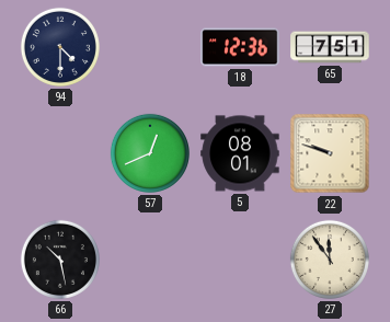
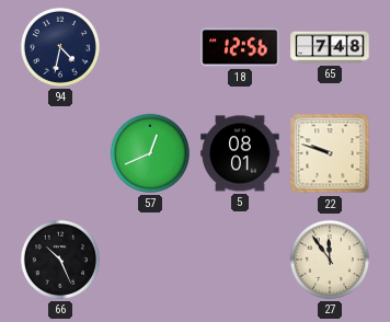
94: 4:30 -> 4:32 (60, 47)
18: 12:36 -> 12:56 (240, 47)
65: 7:51 -> 7:48 (330, 47)
66: 10:28 -> 10:26 (60, 260)
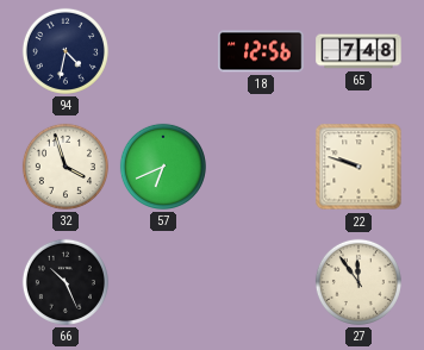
32: none -> 3:57 (66, 167)
57: 12:41 -> 6:41 (163, 167)
5: 08:01 -> none (240, 153)
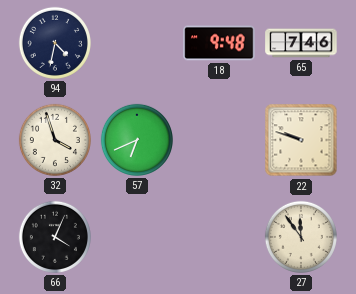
18: 12:56 -> 9:48 (219, 43)
65: 7:48 -> 7:46 (301, 43)
66: 10:26 -> 4:04 (55, 237)
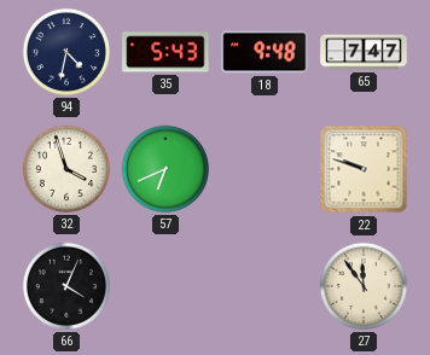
35: none -> 5:43 (165, 52)
65: 7:46 -> 7:47 (364, 52)
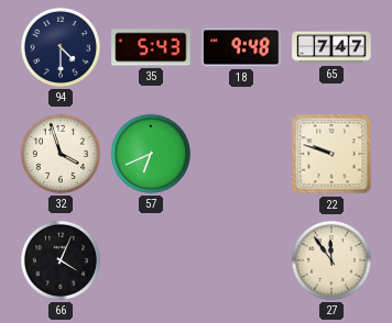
94: 4:32 -> 4:30 (61, 47)
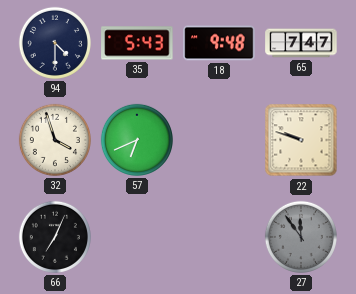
66: 4:04 -> 7:04 (55, 237)
27 dial: cream -> grey (301, 237)
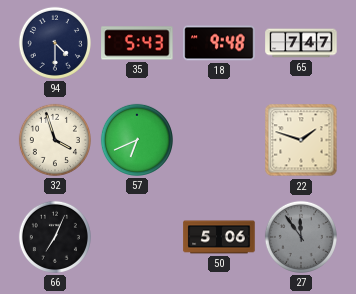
22: 9:48 -> 1:48 (301, 140)
50: none -> 5:06 (219, 237)
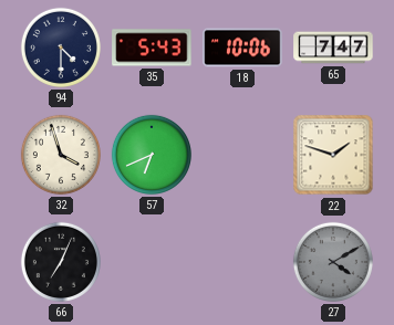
18: 9:48 -> 10:06 (242, 48)
50: 5:06 -> none (219, 237)
27: 11:54 -> 4:10 (333, 262)
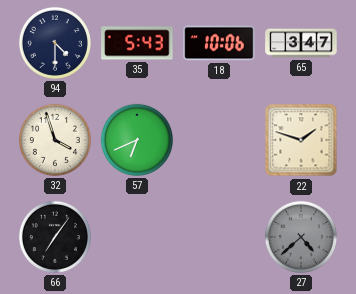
65: 7:47 -> 3:47 (301, 43)
66: 7:04 -> 7:06 (55, 237)
27: 4:10 -> 4:38 (301, 237)
